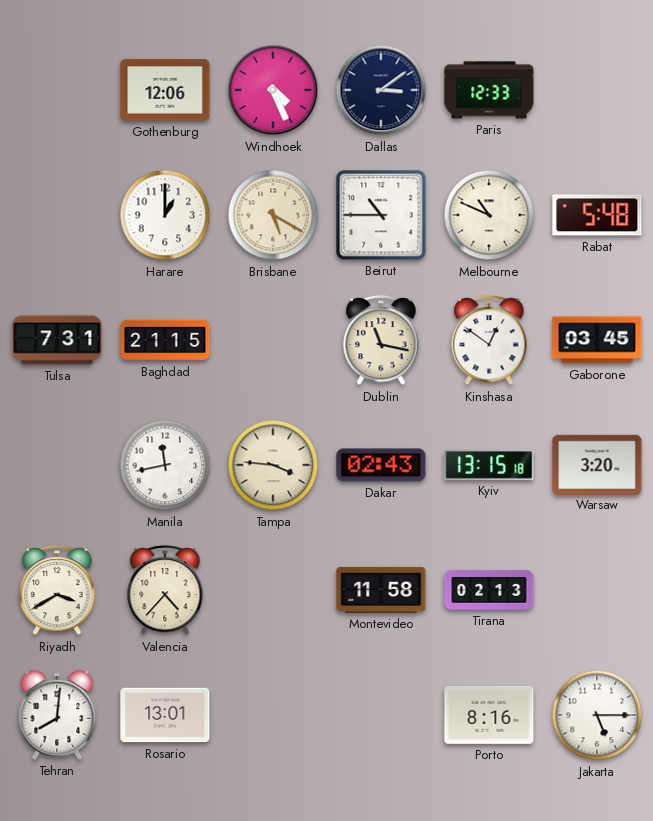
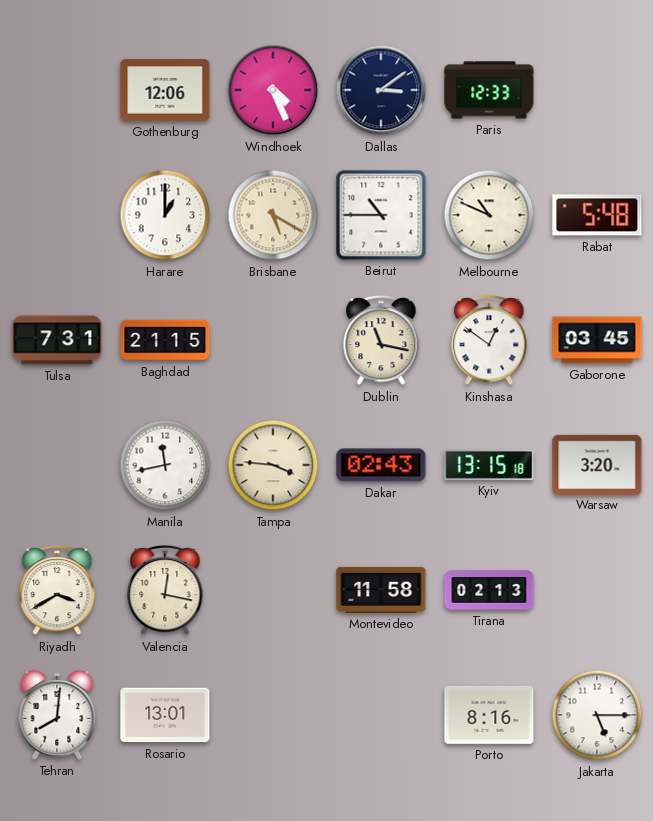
Valencia: 4:37 -> 12:17 (165, 591)
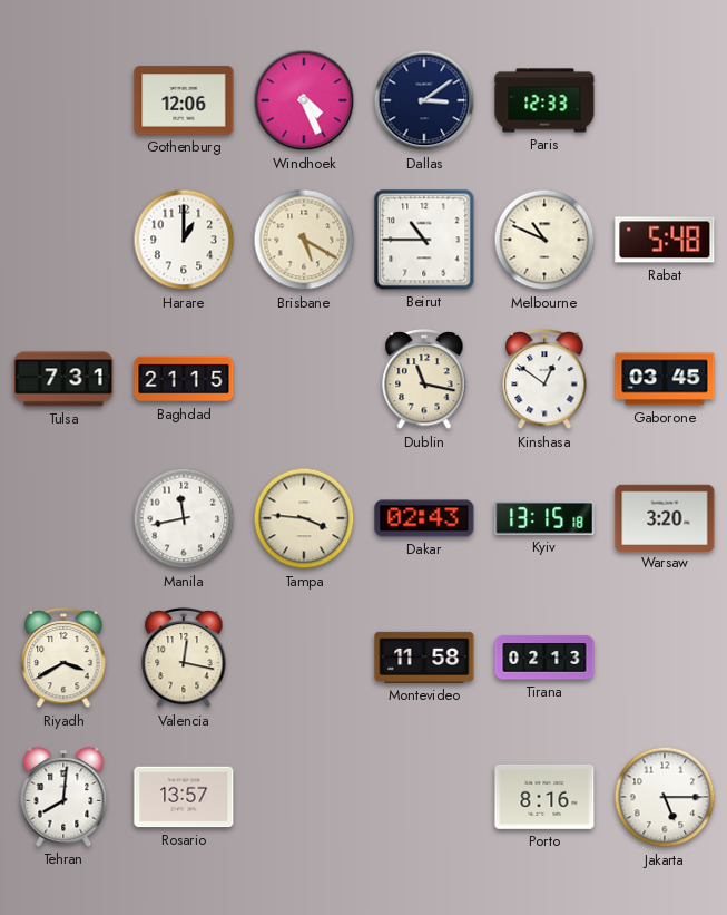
Rosario: 13:01 -> 13:57 (184, 797)
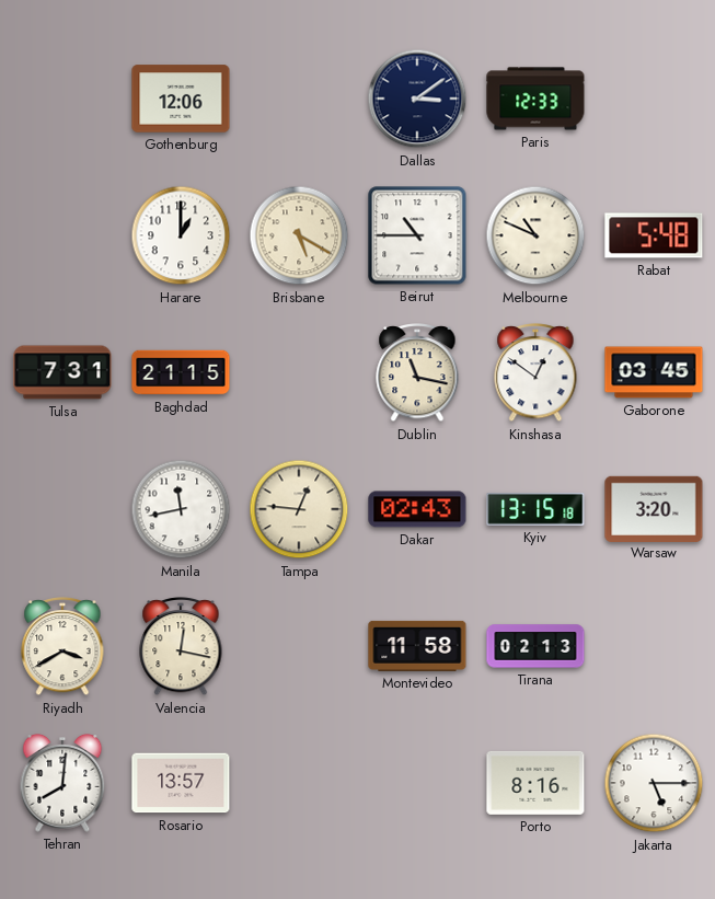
Windhoek: 4:26 -> none (304, 100)
Tampa: 3:46 -> 12:46 (299, 509)
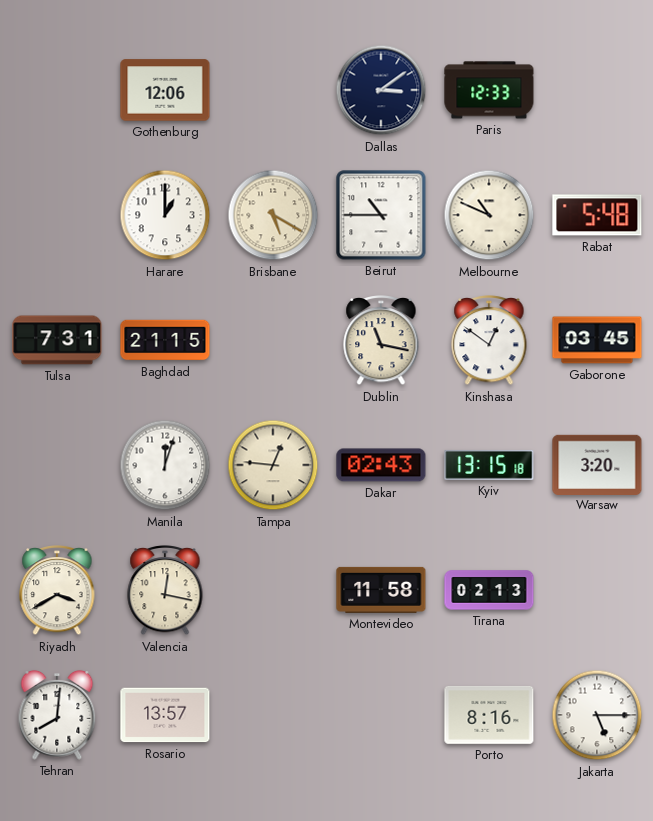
Manila: 11:43 -> 12:03 (165, 465)
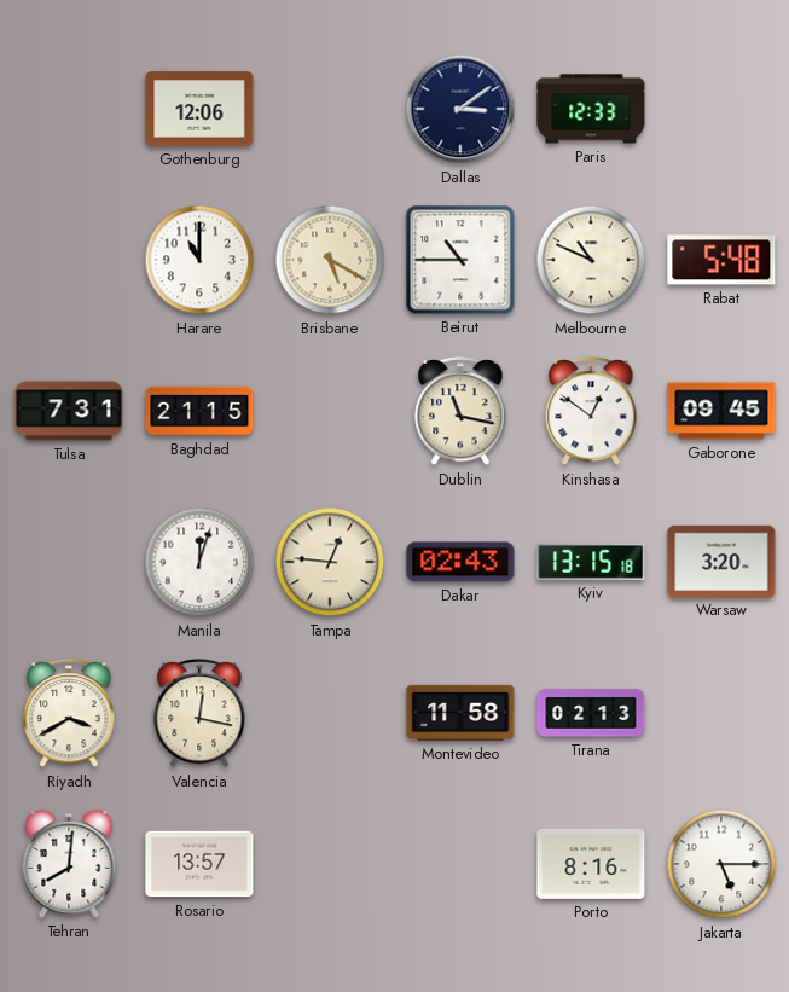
Harare: 1:00 -> 11:00 (199, 260)
Gaborone: 03:45 -> 09:45 (721, 411)
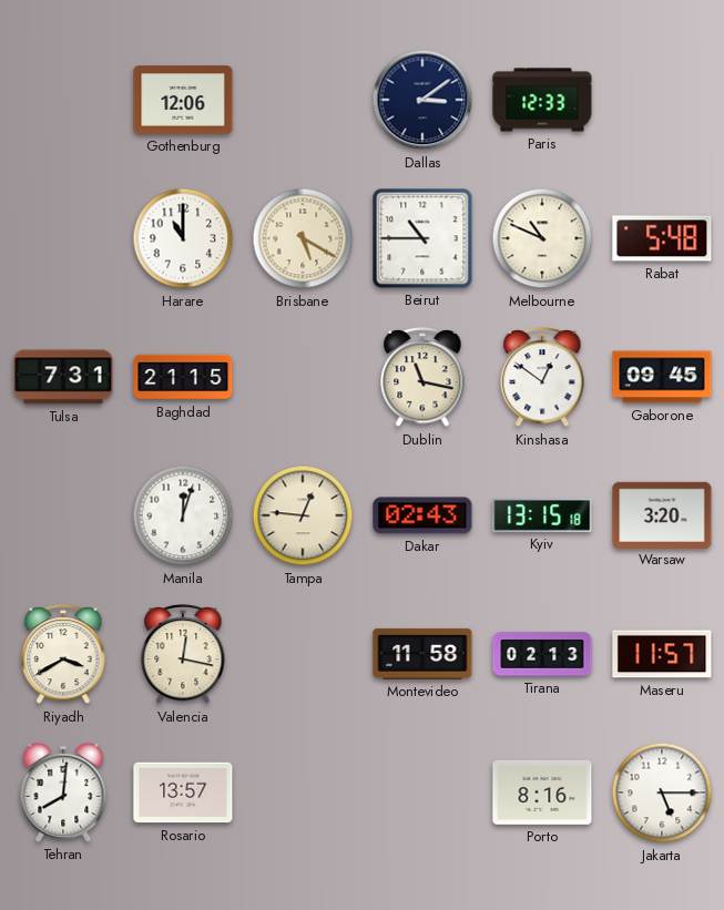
Maseru: none -> 11:57 (662, 654)
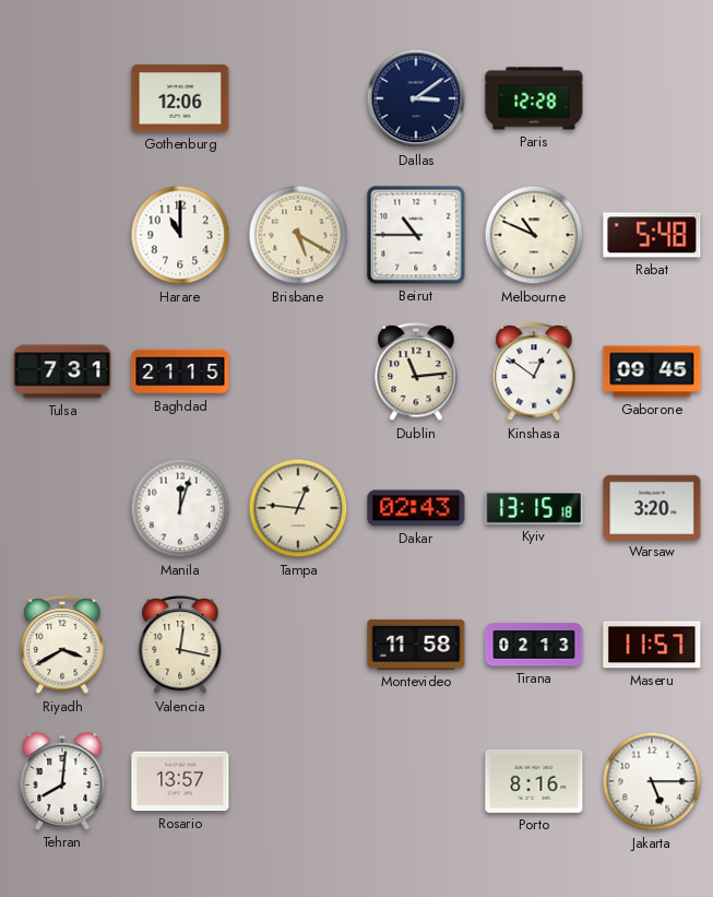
Paris: 12:33 -> 12:28 (534, 98)
Dublin: 11:17 -> 11:14 (416, 373)
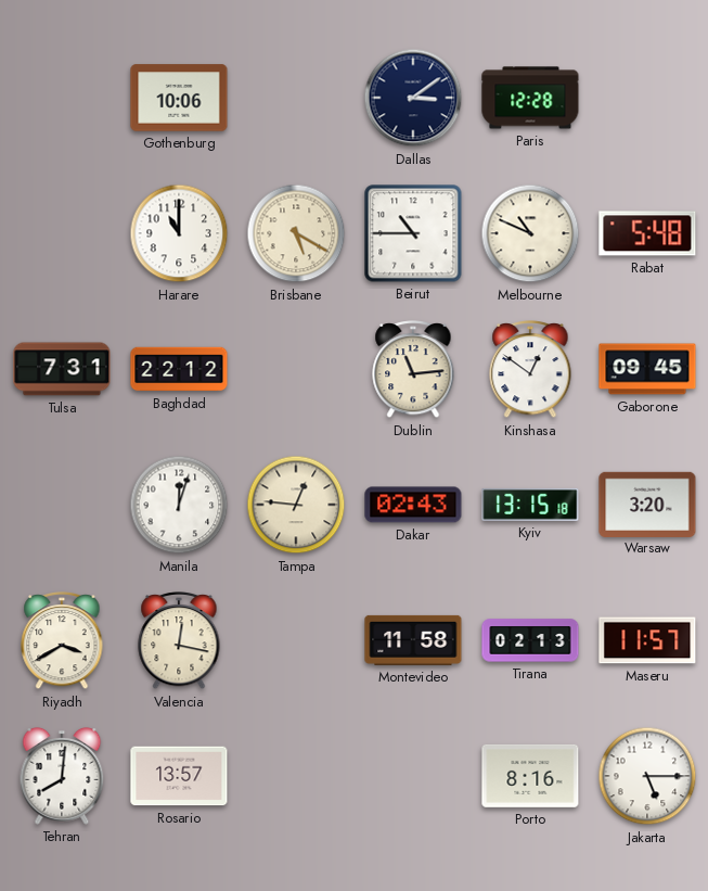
Gothenburg: 12:06 -> 10:06 (179, 98)
Baghdad: 21:15 -> 22:12 (179, 369)
